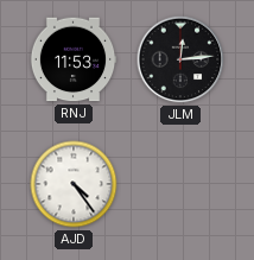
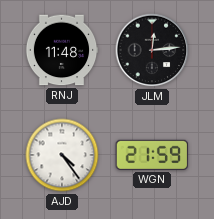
RNJ: 11:53 -> 11:48 (62, 50)
WGN: none -> 21:59 (152, 155)
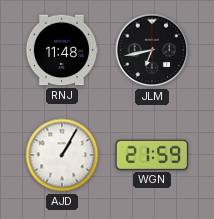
JLM: 12:14 -> 6:43 (152, 50)
AJD: 4:24 -> 1:05 (62, 155)
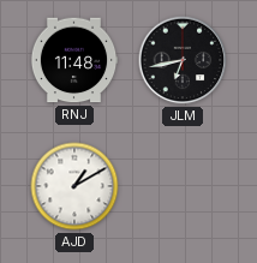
AJD: 1:05 -> 1:10 (74, 186)
WGN: 21:59 -> none (152, 155)
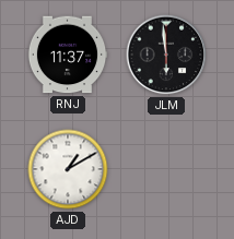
RNJ: 11:48 -> 11:37 (68, 55)
JLM: 6:43 -> 5:59 (166, 55)
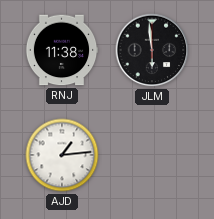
RNJ: 11:37 -> 11:38 (62, 50)
AJD: 1:10 -> 1:14 (62, 155)
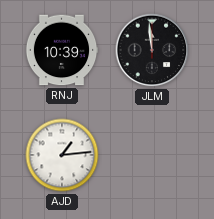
RNJ: 11:38 -> 10:39 (62, 50)
JLM: 5:59 -> 11:59 (152, 50)
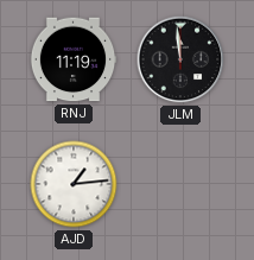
RNJ: 10:39 -> 11:19 (74, 59)
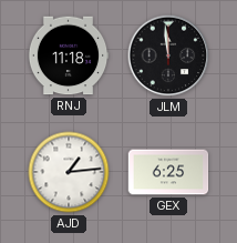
RNJ: 11:19 -> 11:18 (69, 55)
GEX: none -> 6:25 (168, 172)
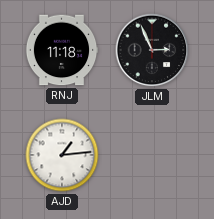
JLM: 11:59 -> 2:56 (152, 50)
GEX: 6:25 -> none (168, 172)
